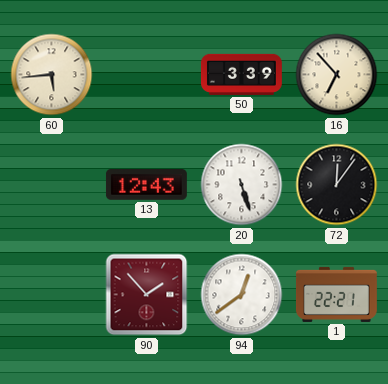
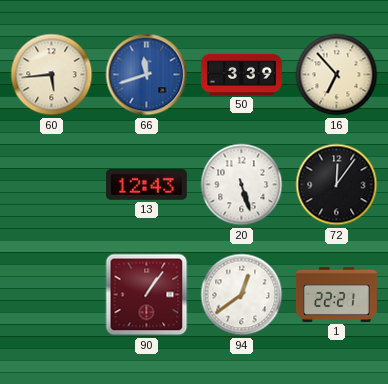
66: none -> 11:42 (147, 75)
90: 1:53 -> 1:06 (147, 295)
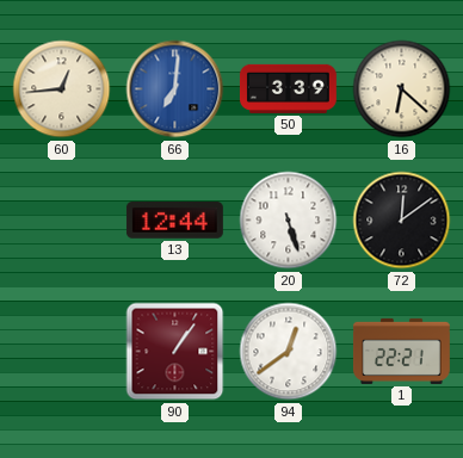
60: 5:44 -> 12:44 (62, 89)
66: 11:42 -> 7:01 (175, 89)
16: 6:53 -> 6:22 (402, 89)
13: 12:43 -> 12:44 (174, 221)
72: 12:06 -> 12:09 (402, 221)
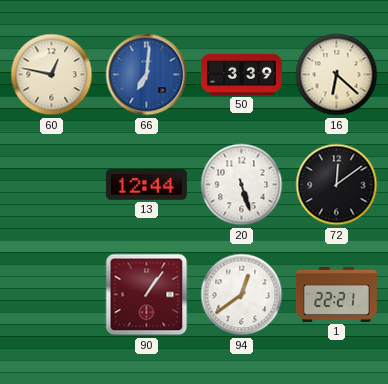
60: 12:44 -> 12:47 (52, 75)
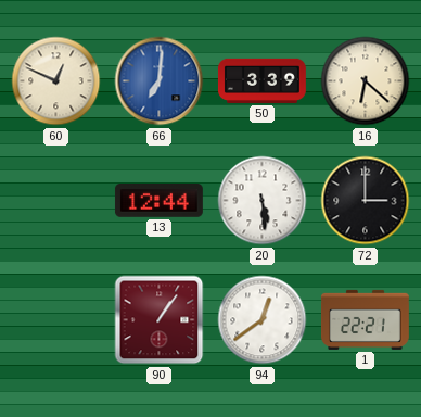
60: 12:47 -> 12:49 (56, 81)
20: 5:27 -> 5:29 (263, 201)
72: 12:09 -> 3:00 (366, 201)
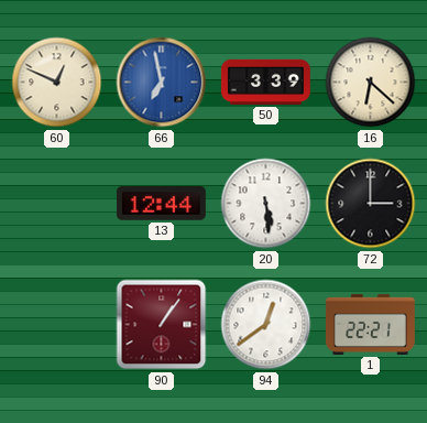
66: 7:01 -> 6:58 (162, 83)
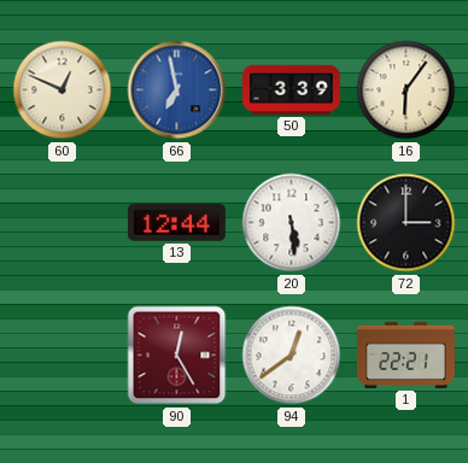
16: 6:22 -> 6:06 (406, 90)
90: 1:06 -> 12:25 (177, 356)
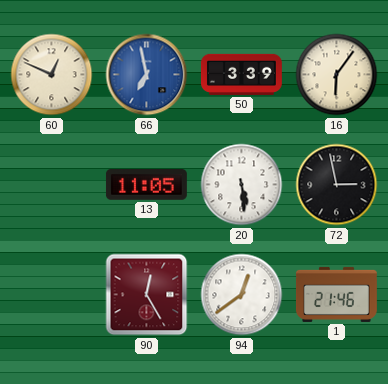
13: 12:44 -> 11:05 (146, 185)
72: 3:00 -> 2:58 (337, 185)
1: 22:21 -> 21:46 (336, 294)
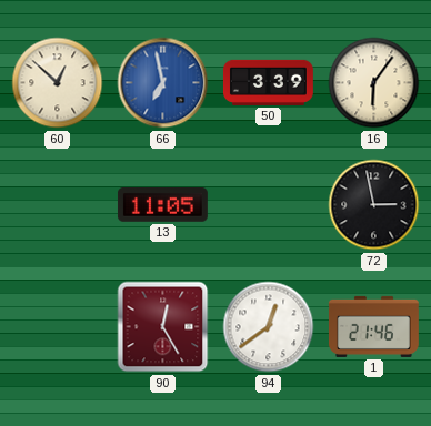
60: 12:49 -> 12:52 (58, 83)
20: 5:29 -> none (242, 185)
